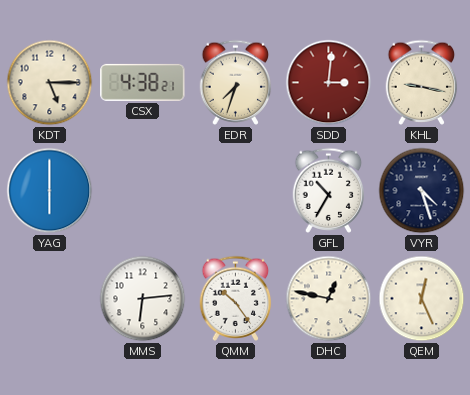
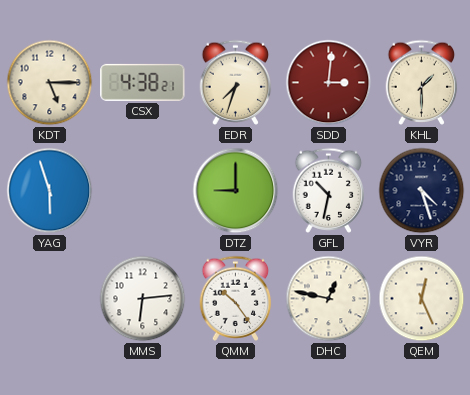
KHL: 9:17 -> 1:30 (422, 82)
YAG: 6:00 -> 5:57 (50, 191)
DTZ: none -> 9:00 (236, 191)
GFL: 10:35 -> 10:32 (329, 190)
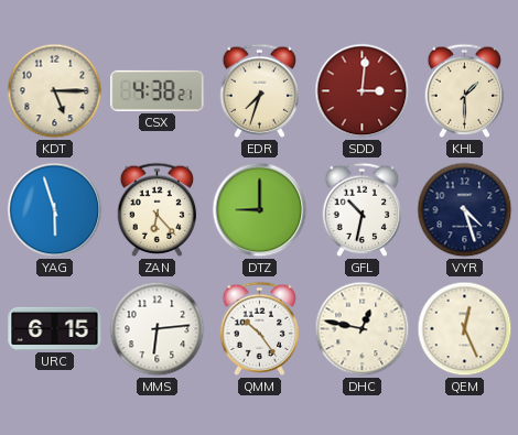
ZAN: none -> 6:23 (158, 209)
URC: none -> 6:15 (55, 328)
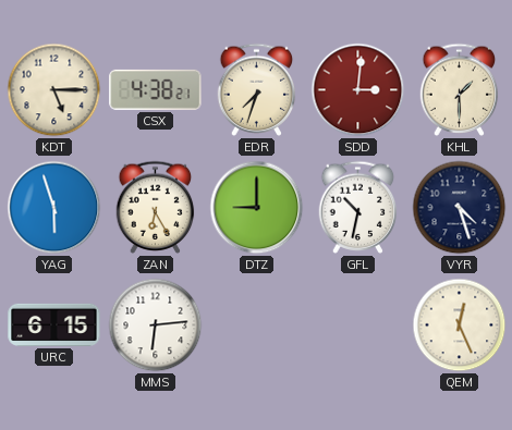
ZAN: 6:23 -> 6:25 (156, 207)
QMM: 10:24 -> none (260, 328)
DHC: 12:47 -> none (363, 329)
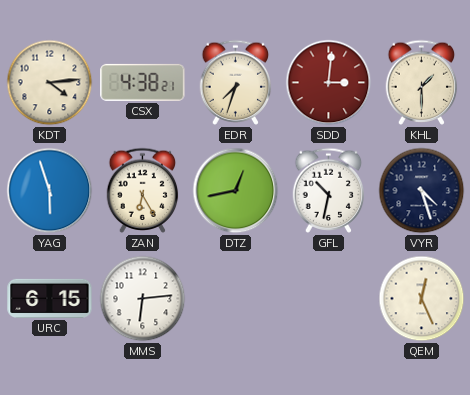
KDT: 5:15 -> 4:14 (50, 83)
DTZ: 9:00 -> 12:43 (236, 191)
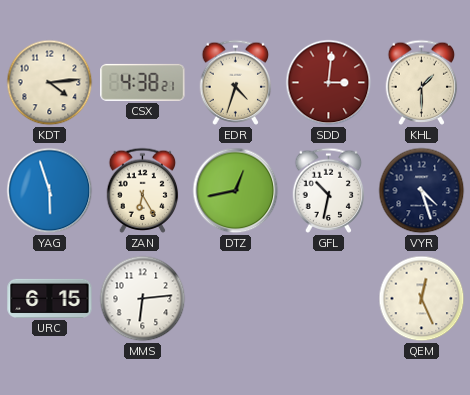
EDR: 7:33 -> 4:33 (236, 82)
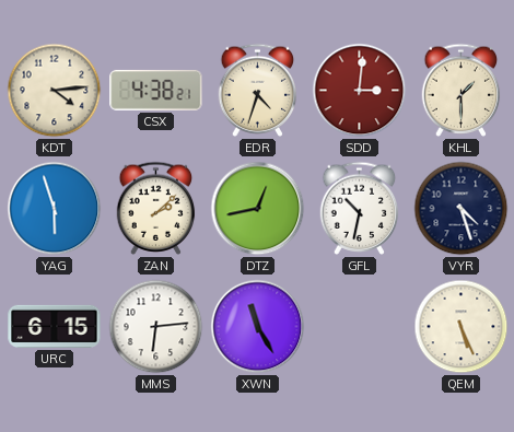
ZAN: 6:25 -> 2:08 (156, 208)
XWN: none -> 11:25 (258, 327)
QEM: 12:26 -> 5:26 (462, 327)
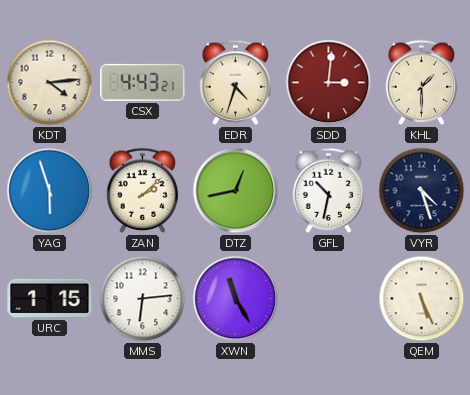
CSX: 4:38 -> 4:43 (143, 82)
URC: 6:15 -> 1:15 (50, 298)
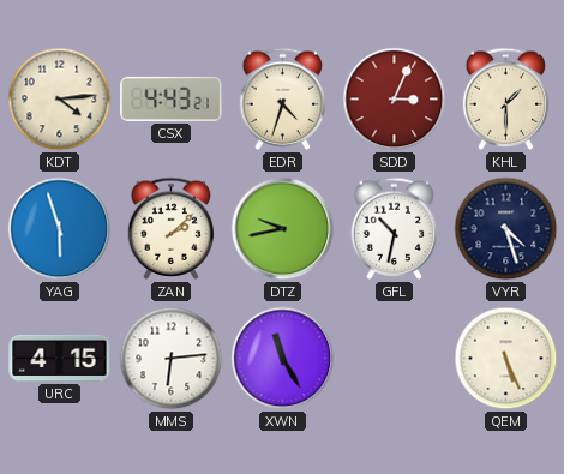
SDD: 3:01 -> 3:04 (395, 100)
DTZ: 12:43 -> 9:43 (283, 229)
URC: 1:15 -> 4:15 (60, 358)
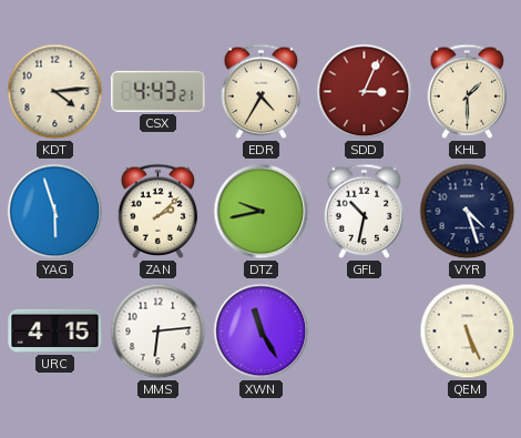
EDR: 4:33 -> 4:35 (262, 91)
